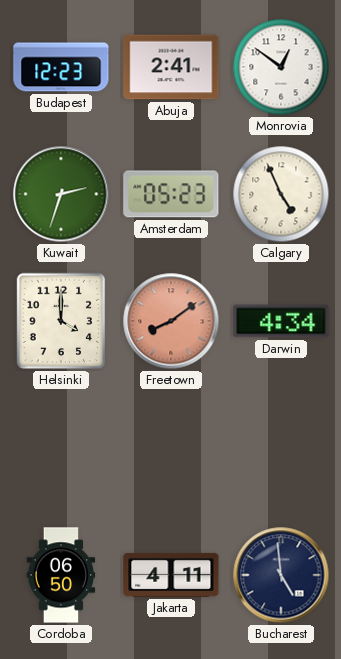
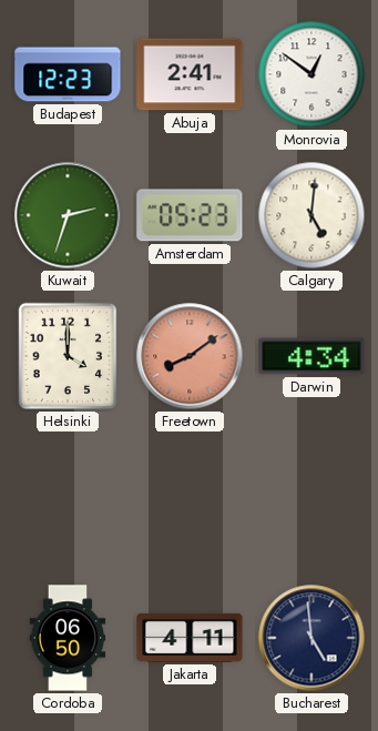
Calgary: 4:56 -> 5:01 (311, 215)
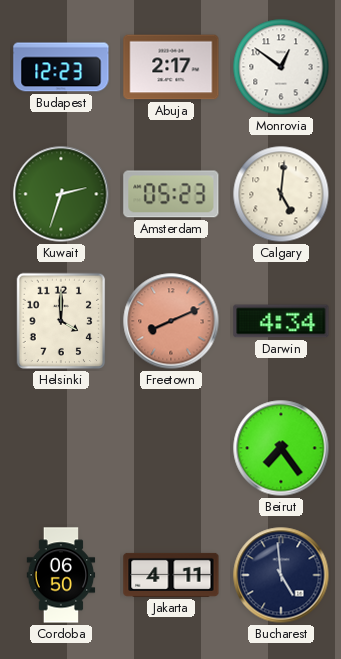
Abuja: 2:41 -> 2:17 (171, 67)
Freetown: 8:09 -> 8:11 (171, 321)
Beirut: none -> 7:24 (281, 448)
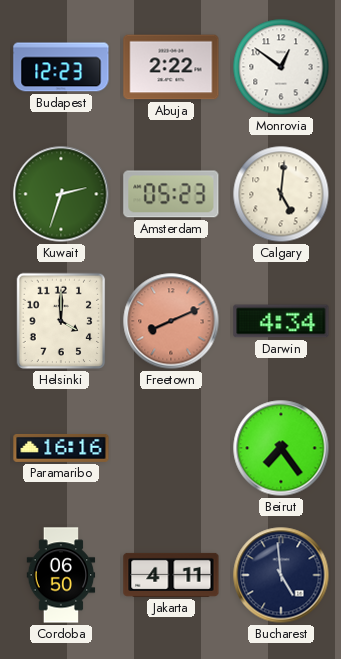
Abuja: 2:17 -> 2:22 (171, 67)
Paramaribo: none -> 16:16 (61, 448)
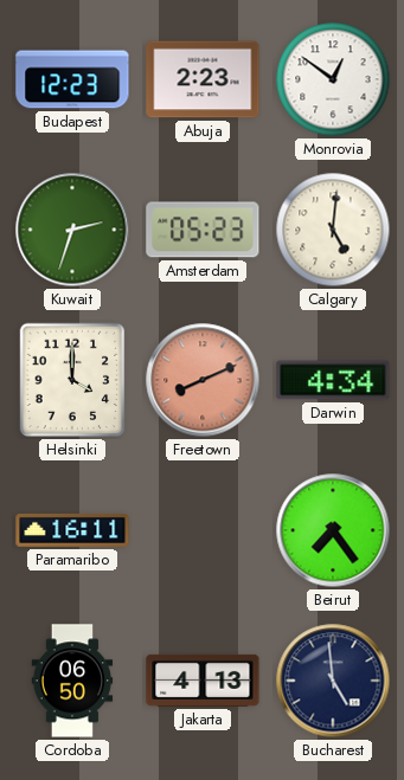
Abuja: 2:22 -> 2:23 (203, 79)
Paramaribo: 16:16 -> 16:11 (72, 530)
Jakarta: 4:11 -> 4:13 (203, 681)
